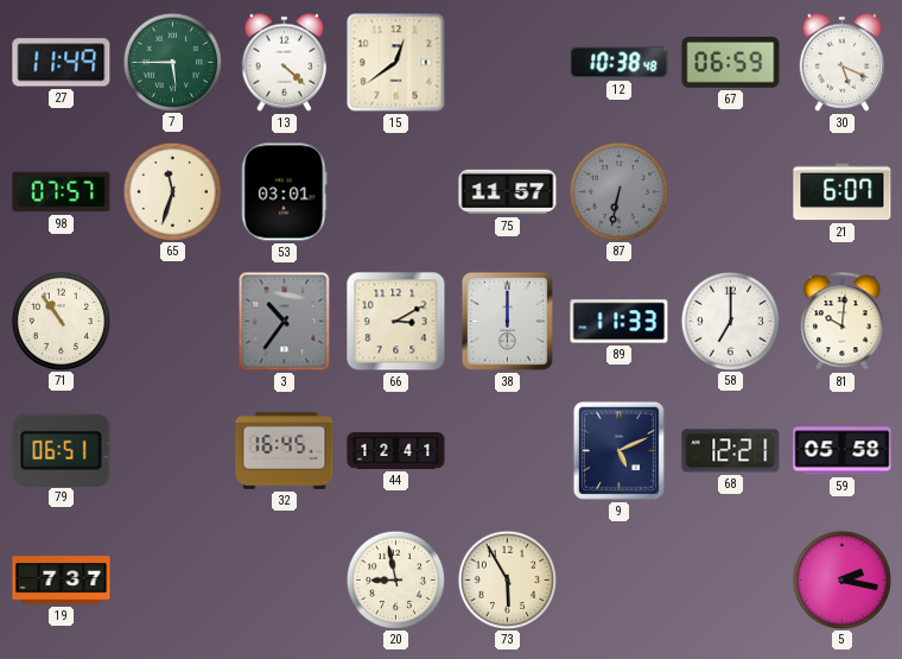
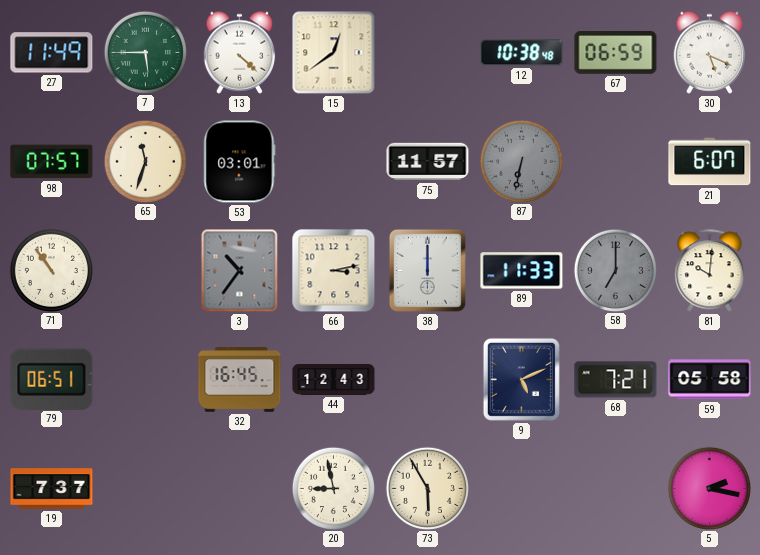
66: 3:10 -> 3:13 (334, 271)
58 dial: white -> grey (615, 270)
44: 12:41 -> 12:43 (334, 380)
68: 12:21 -> 7:21 (616, 380)
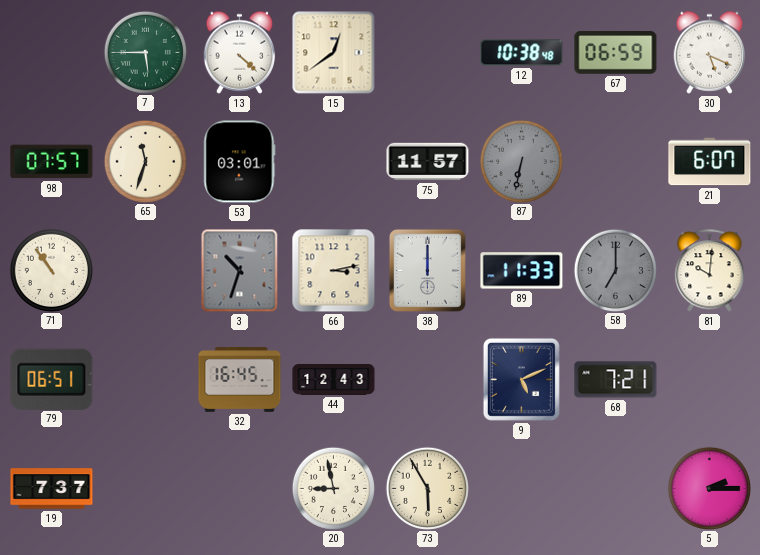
27: 11:49 -> none (52, 53)
3: 10:36 -> 10:33 (240, 271)
59: 05:58 -> none (710, 380)
5: 2:17 -> 2:15 (709, 488)
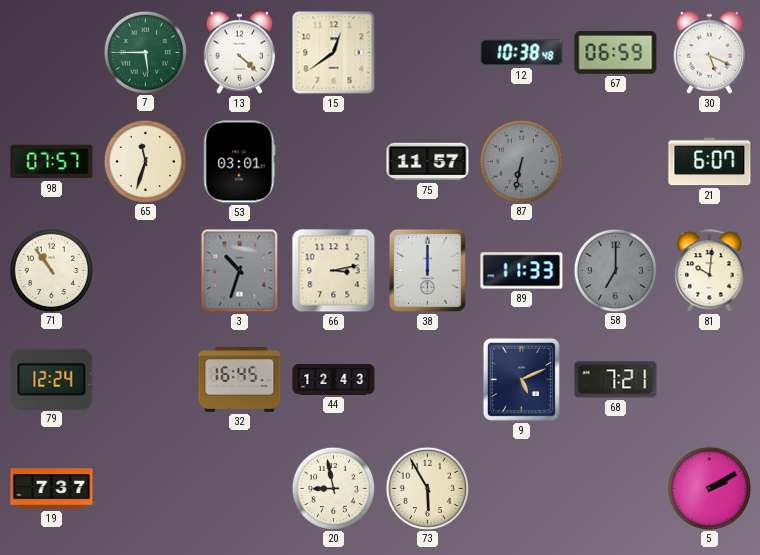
79: 06:51 -> 12:24 (52, 379)
5: 2:15 -> 2:10 (709, 488)
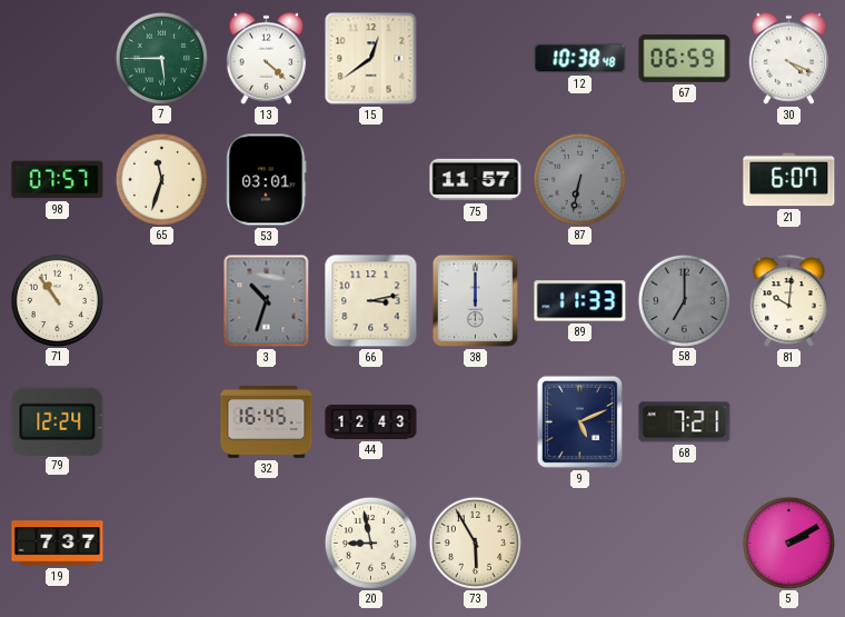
30: 5:19 -> 4:19 (789, 58)
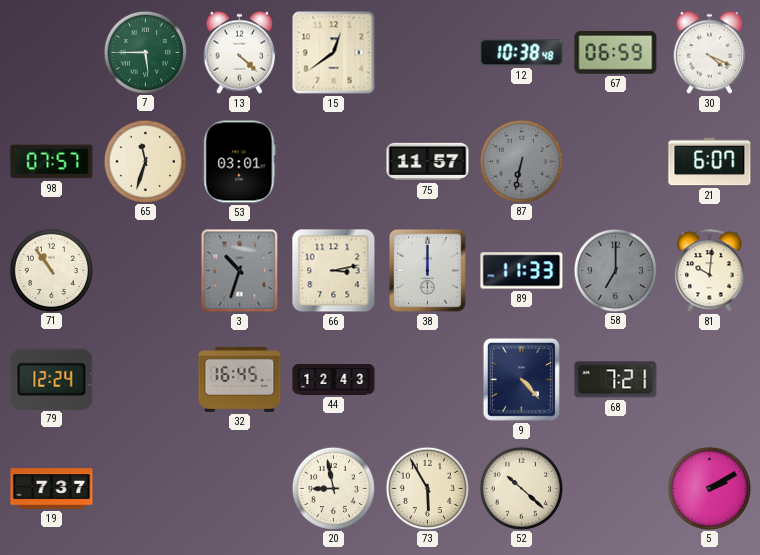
9: 5:11 -> 4:23 (521, 379)
52: none -> 10:22 (521, 488)
